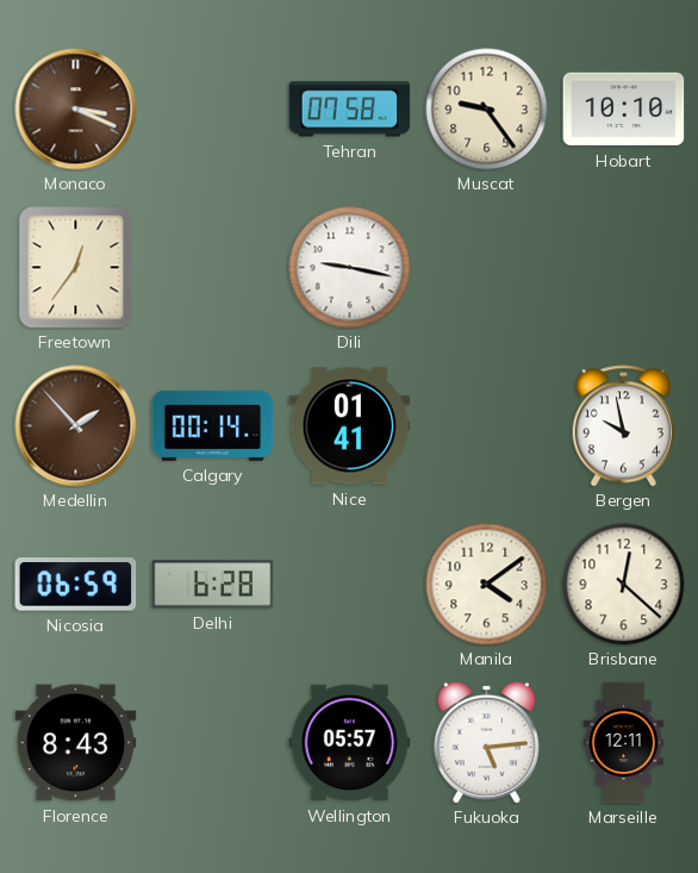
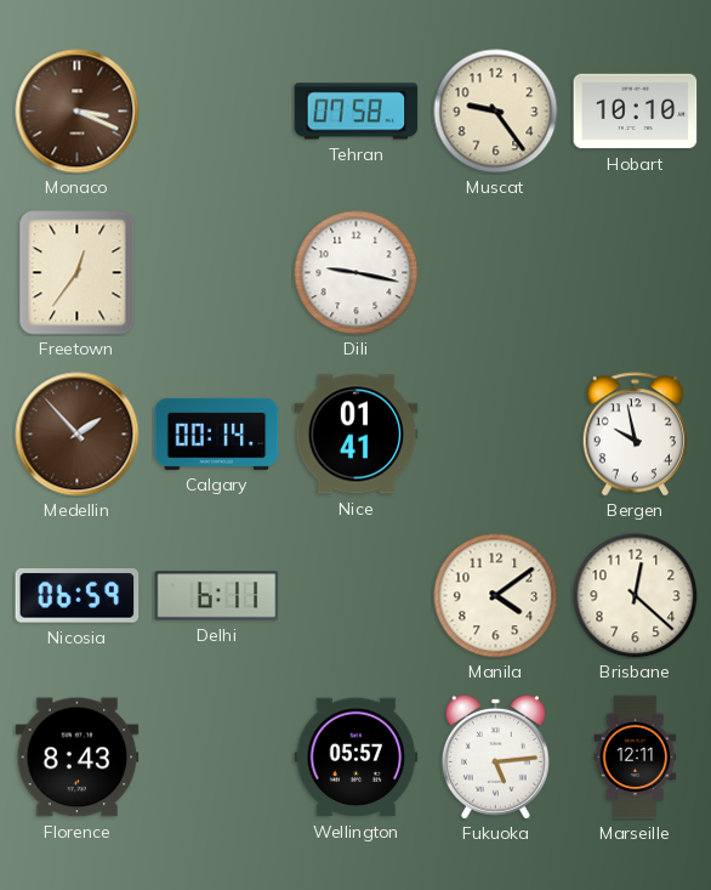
Delhi: 6:28 -> 6:11 (217, 596)
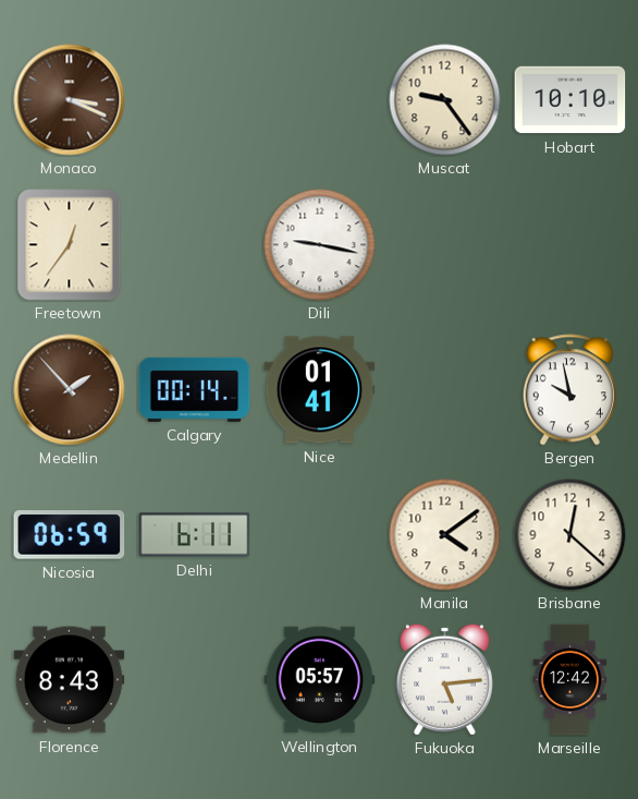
Tehran: 07:58 -> none (357, 112)
Marseille: 12:11 -> 12:42 (570, 680)
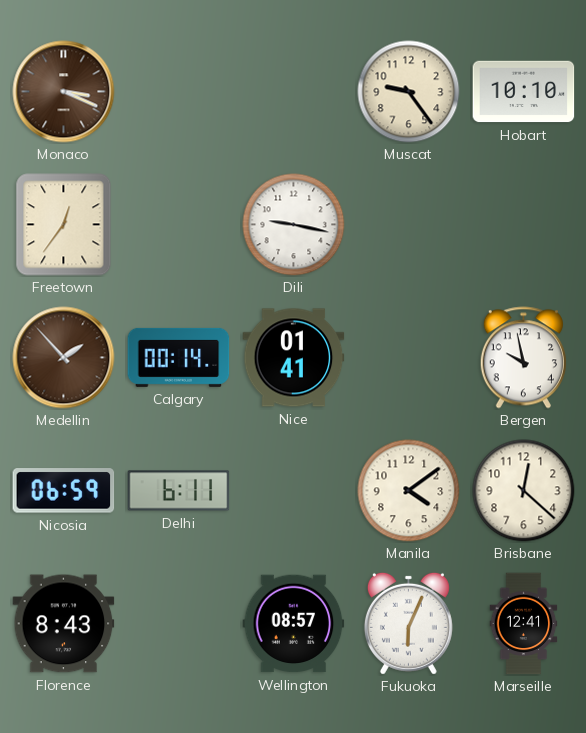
Wellington: 05:57 -> 08:57 (294, 624)
Fukuoka: 5:14 -> 6:04 (408, 623)
Marseille: 12:42 -> 12:41 (524, 624)
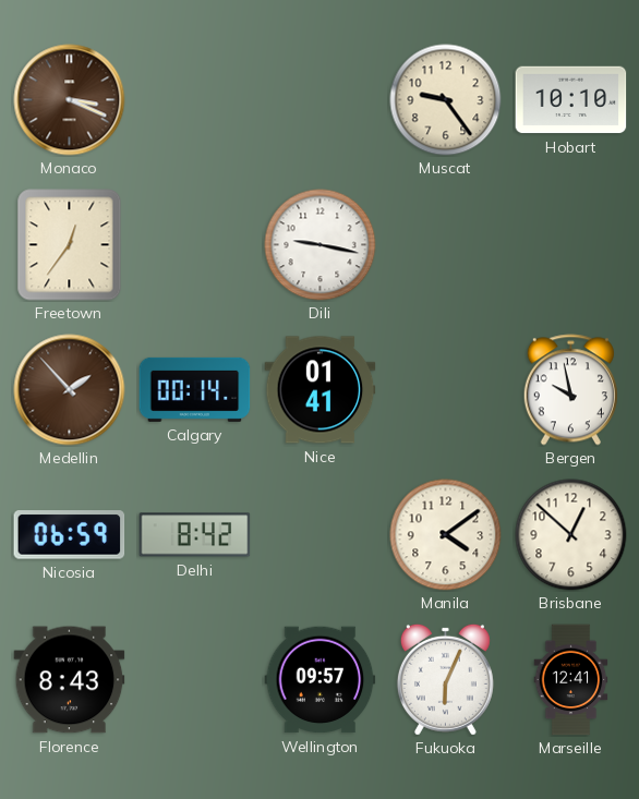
Delhi: 6:11 -> 8:42 (195, 535)
Brisbane: 12:22 -> 12:52 (571, 535)
Wellington: 08:57 -> 09:57 (321, 680)
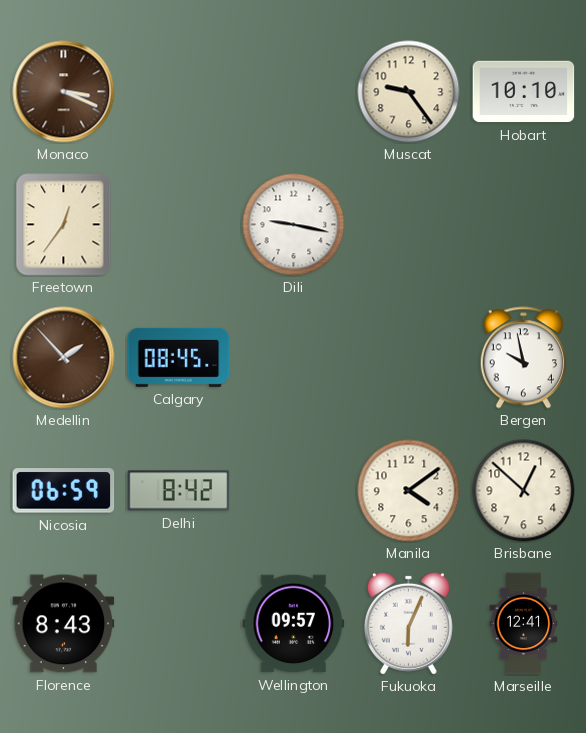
Calgary: 00:14 -> 08:45 (179, 357)
Nice: 01:41 -> none (321, 390)
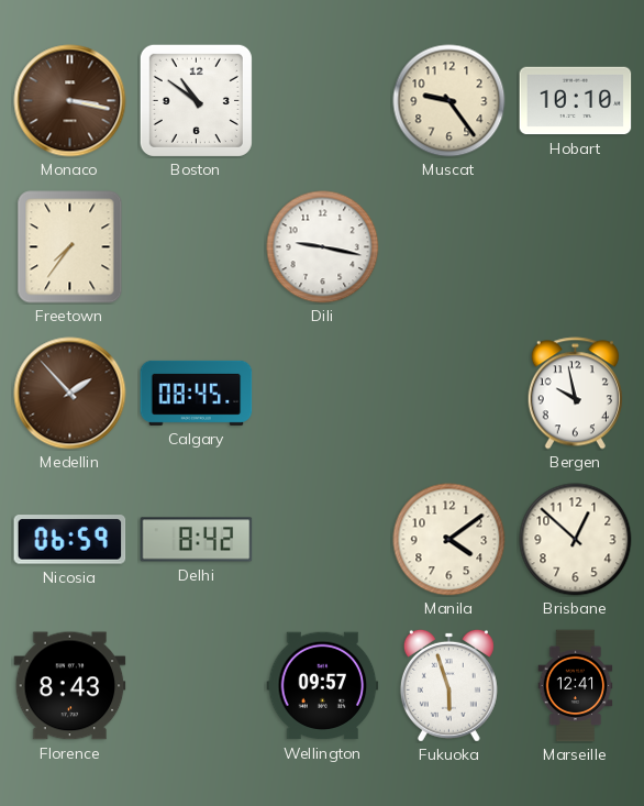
Monaco: 3:19 -> 3:17 (70, 101)
Boston: none -> 10:51 (196, 100)
Freetown: 12:36 -> 7:36 (70, 247)
Fukuoka: 6:04 -> 5:57 (448, 685)
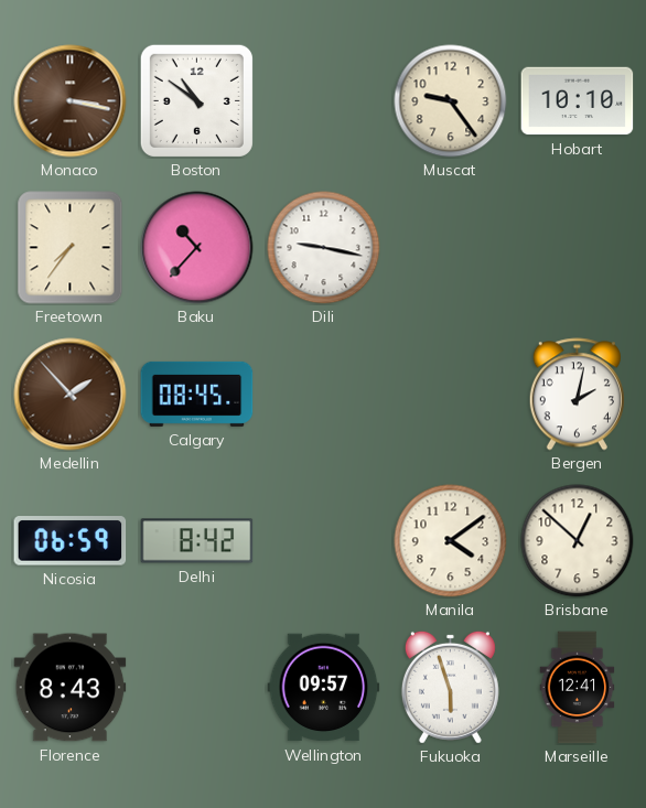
Baku: none -> 10:37 (197, 248)
Bergen: 9:58 -> 2:02 (577, 395)
